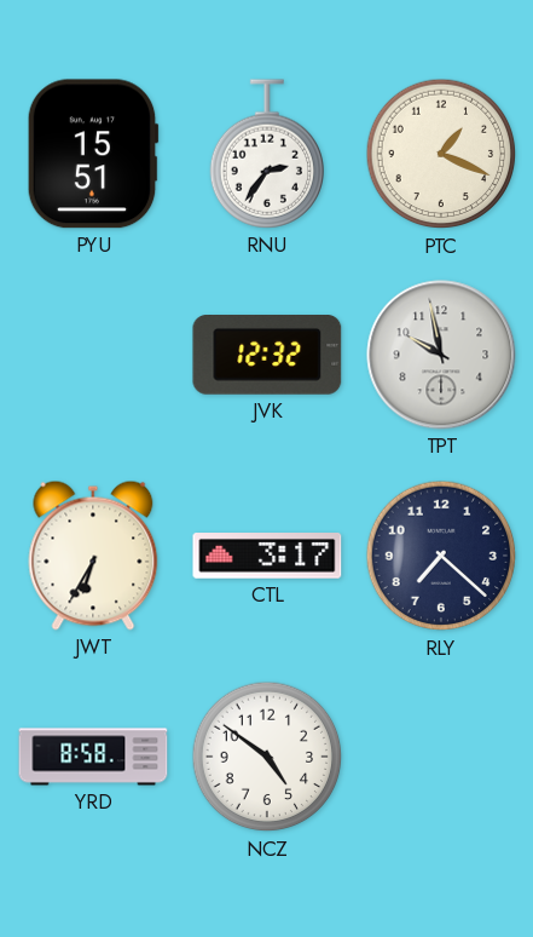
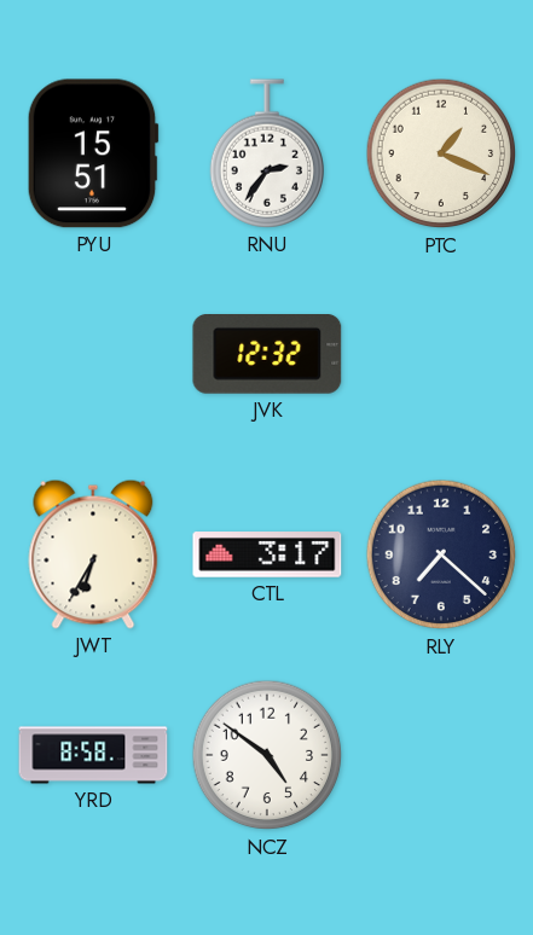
TPT: 9:58 -> none (441, 355)
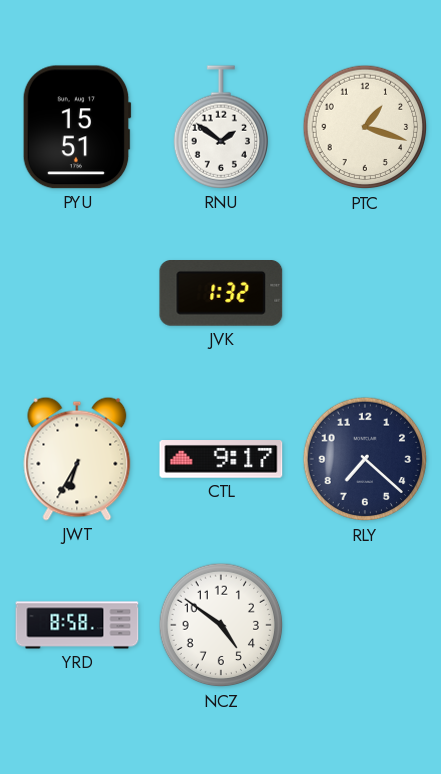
RNU: 2:36 -> 1:51 (220, 127)
PTC: 1:19 -> 1:18 (365, 127)
JVK: 12:32 -> 1:32 (221, 294)
CTL: 3:17 -> 9:17 (221, 459)
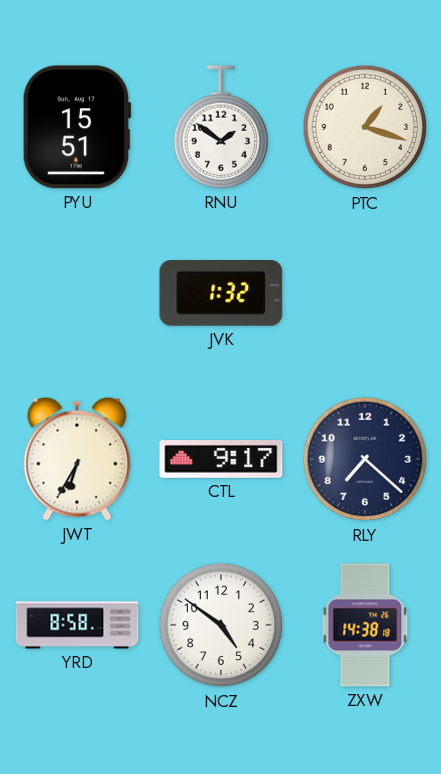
ZXW: none -> 14:38 (365, 625)
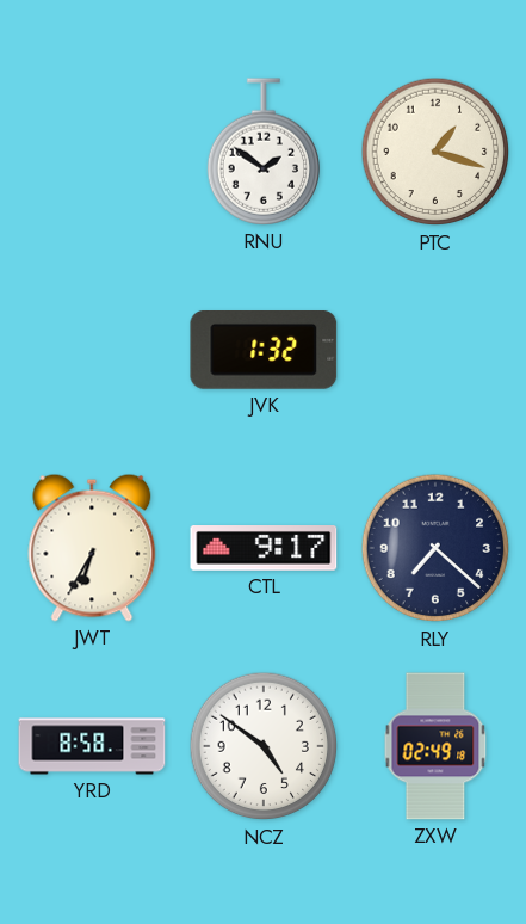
PYU: 15:51 -> none (77, 127)
ZXW: 14:38 -> 02:49 (435, 746)
